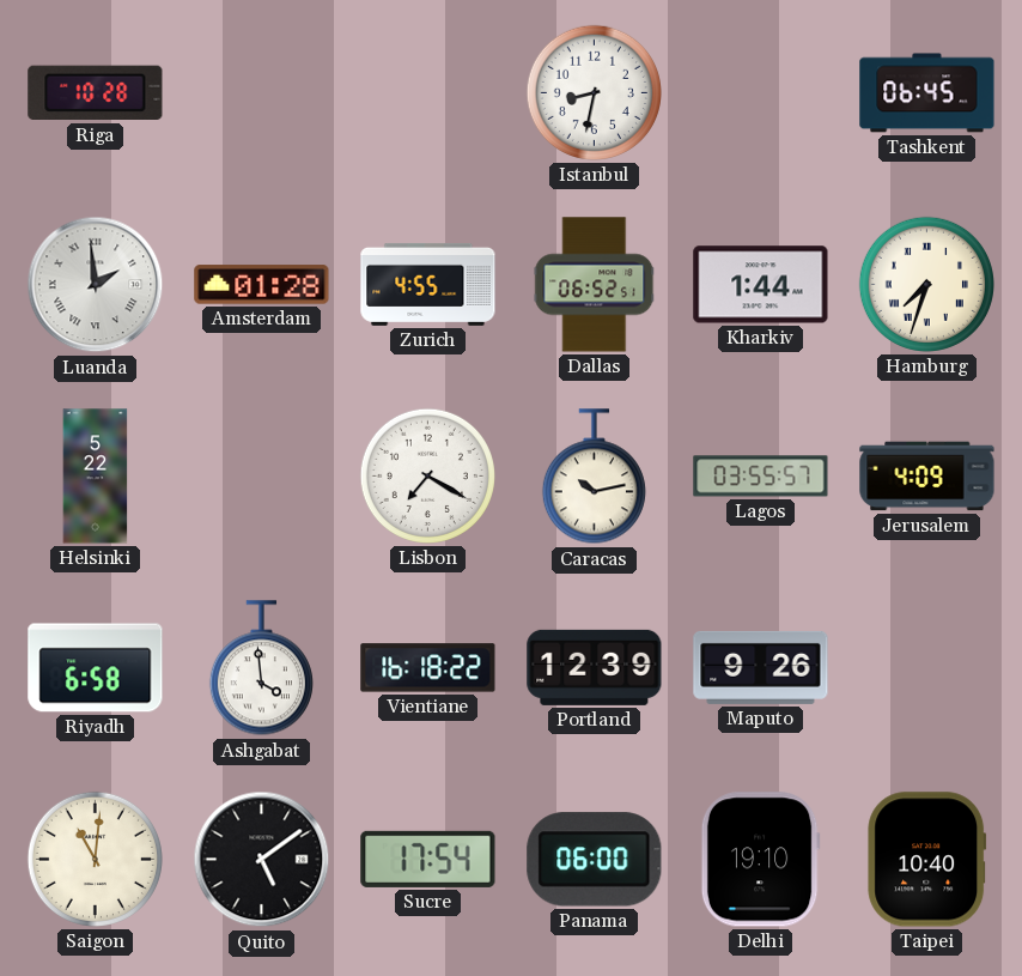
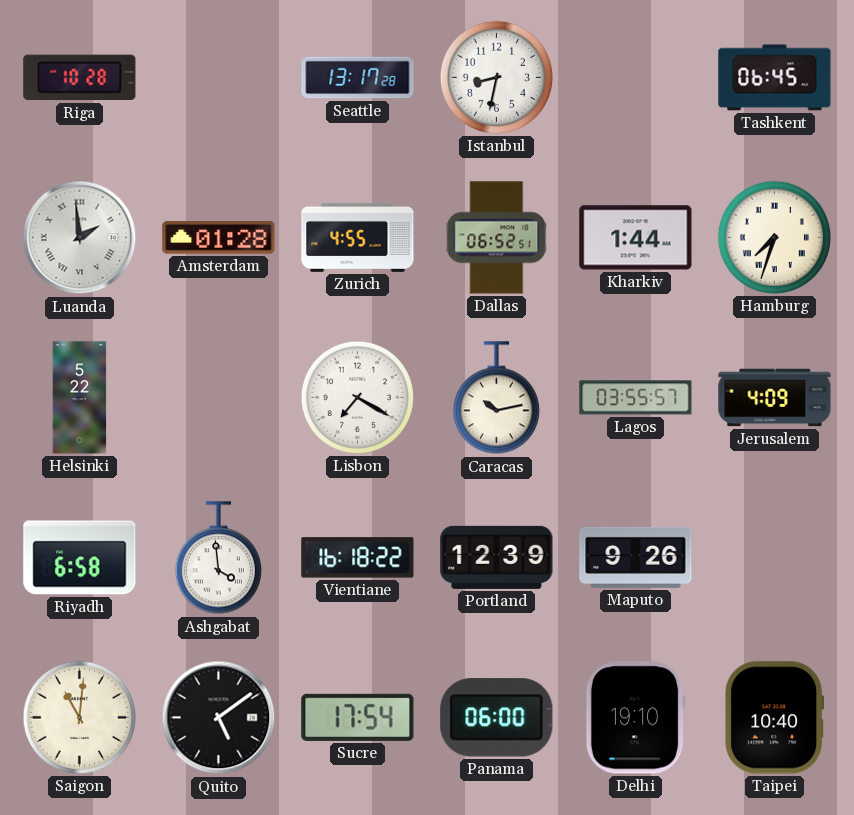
Seattle: none -> 13:17 (358, 78)
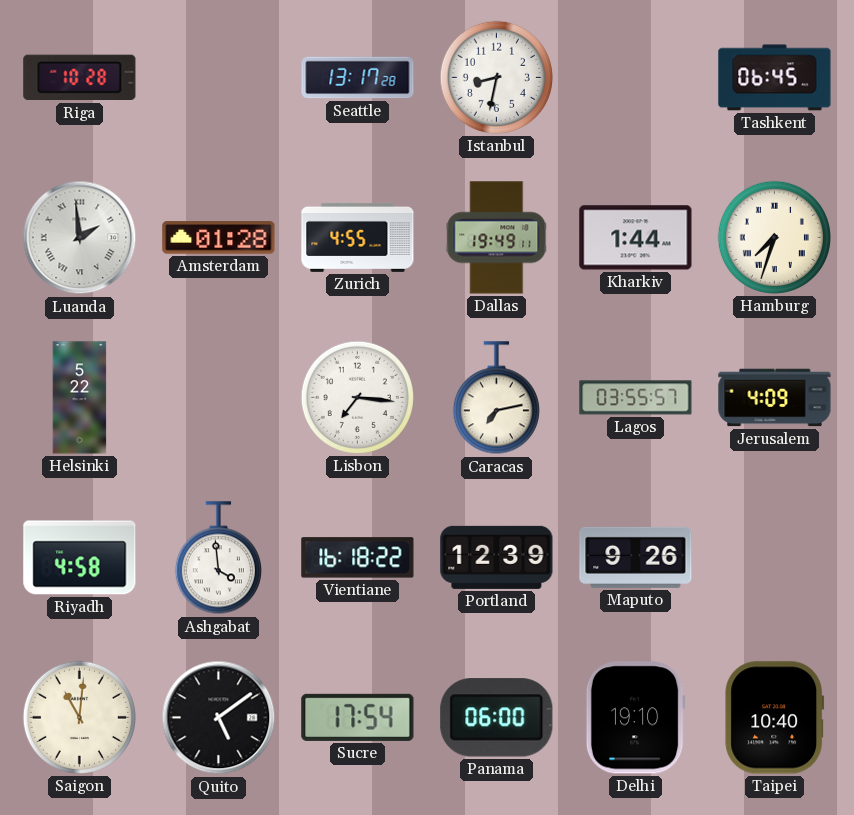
Dallas: 06:52 -> 19:49 (497, 238)
Lisbon: 7:20 -> 7:16 (357, 397)
Caracas: 10:13 -> 7:13 (496, 398)
Riyadh: 6:58 -> 4:58 (80, 558)
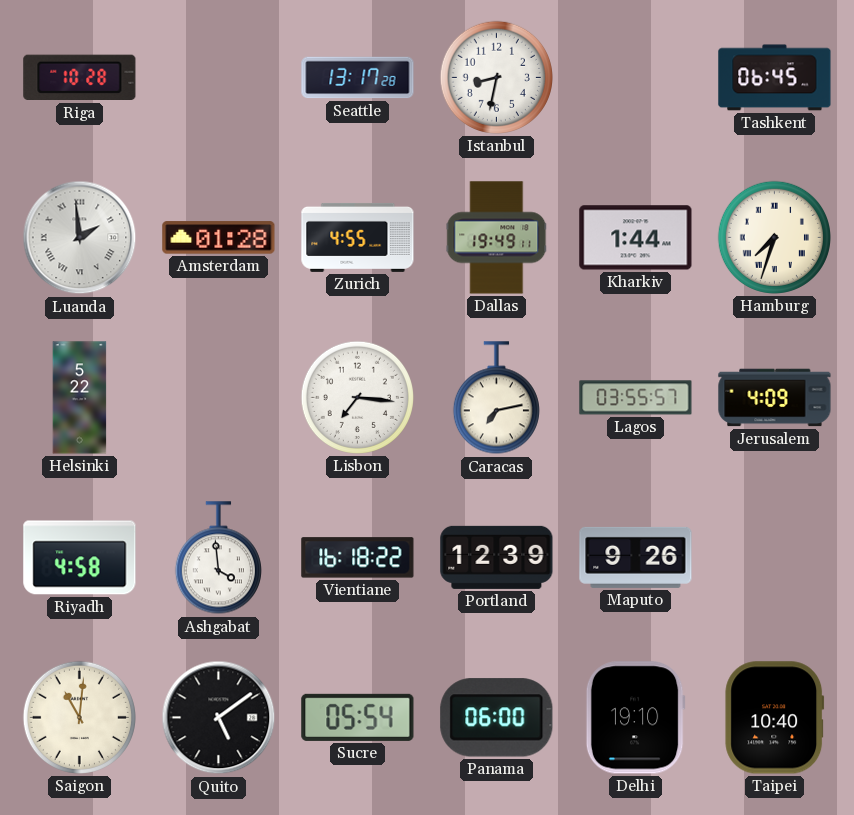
Sucre: 17:54 -> 05:54 (358, 717)
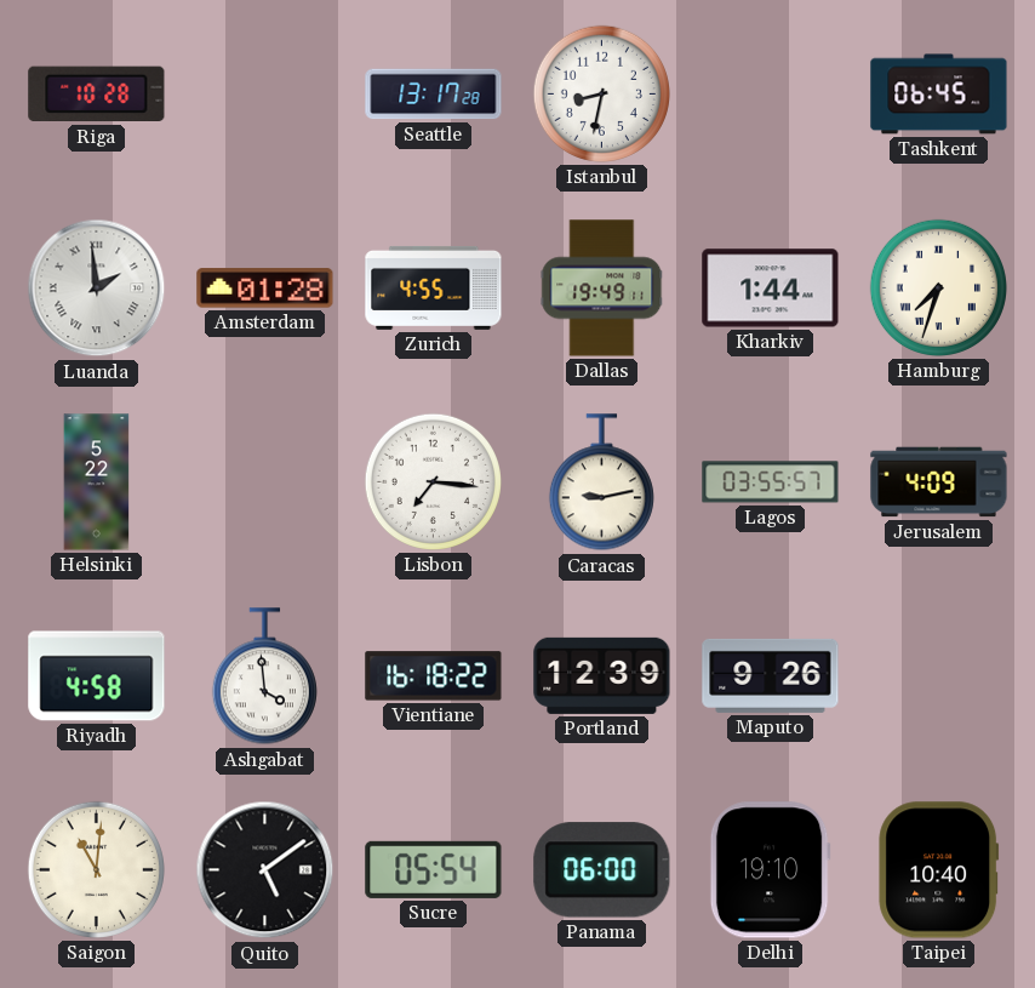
Caracas: 7:13 -> 9:13 (601, 482)
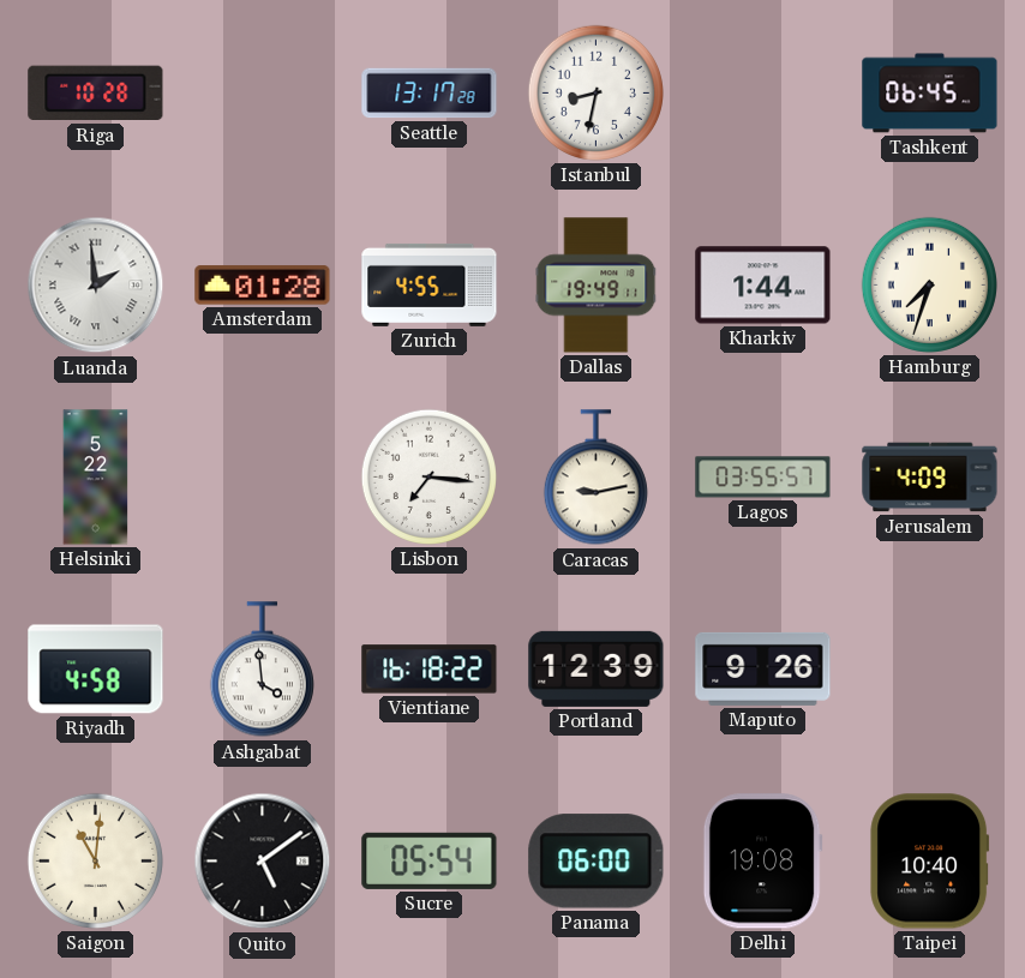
Delhi: 19:10 -> 19:08 (762, 862)
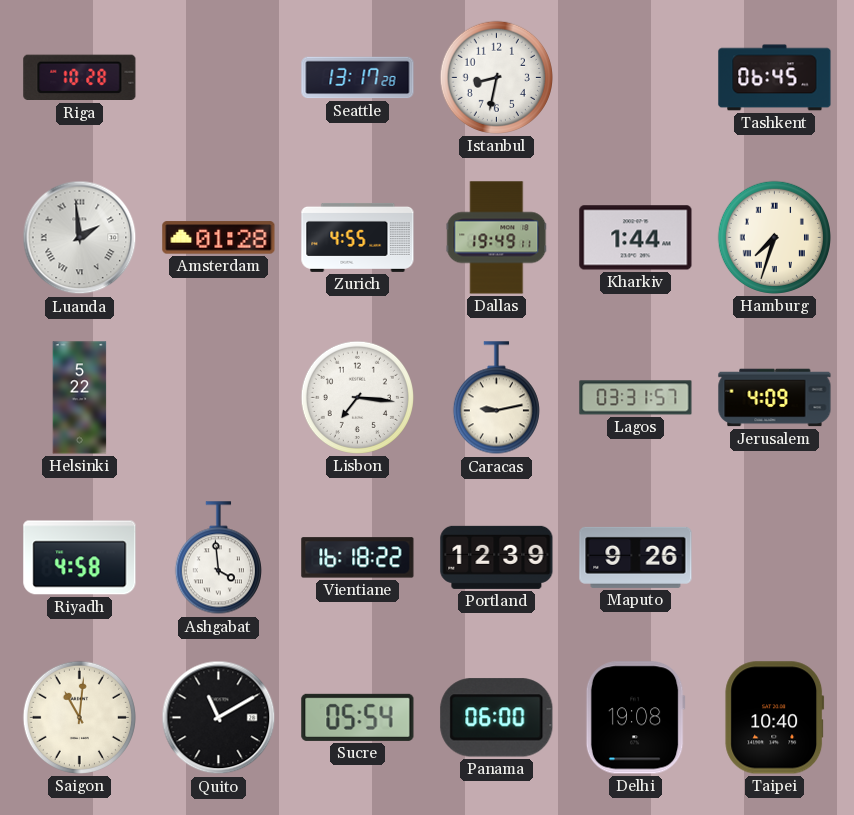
Lagos: 03:55 -> 03:31 (636, 398)
Quito: 5:09 -> 11:10 (219, 718)
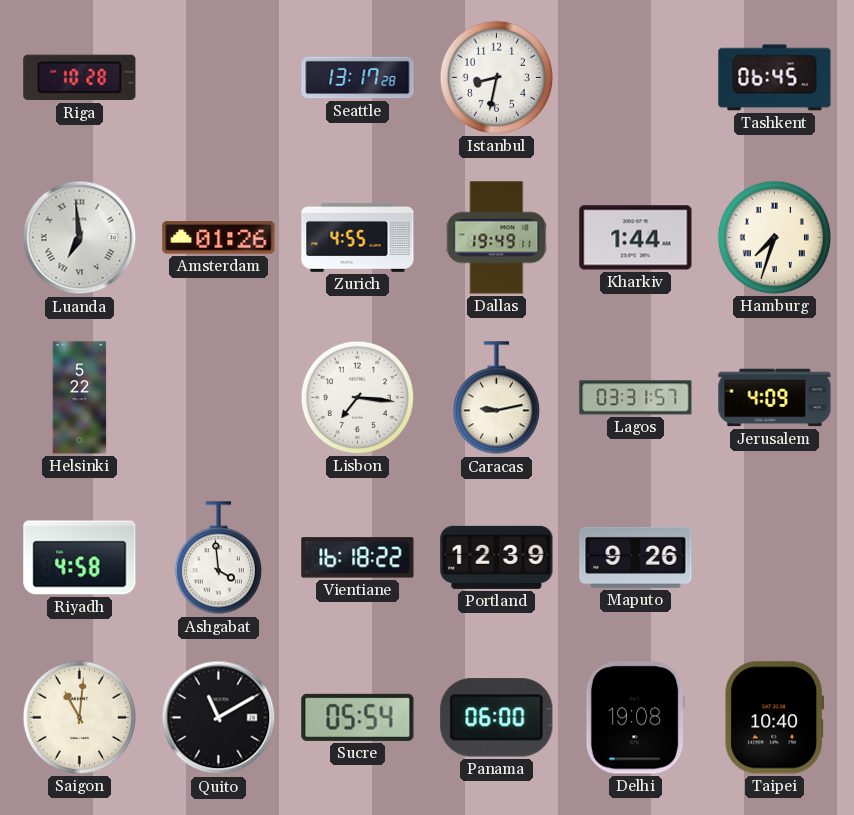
Luanda: 1:59 -> 6:59 (80, 238)
Amsterdam: 01:28 -> 01:26 (219, 238)
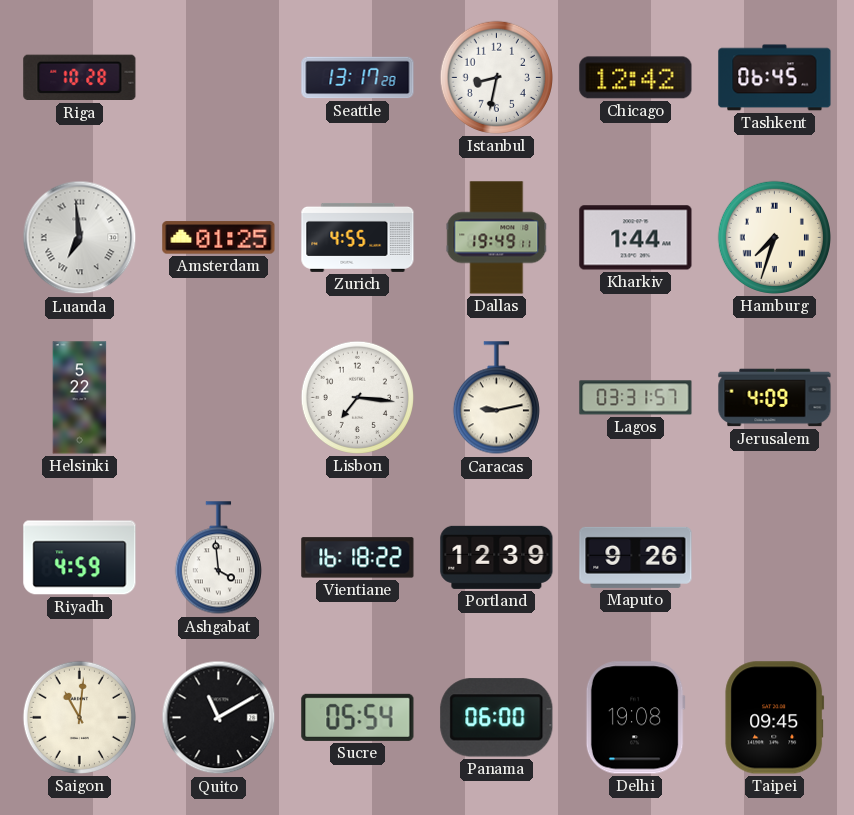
Chicago: none -> 12:42 (636, 78)
Amsterdam: 01:26 -> 01:25 (219, 238)
Riyadh: 4:58 -> 4:59 (80, 558)
Taipei: 10:40 -> 09:45 (775, 718)
